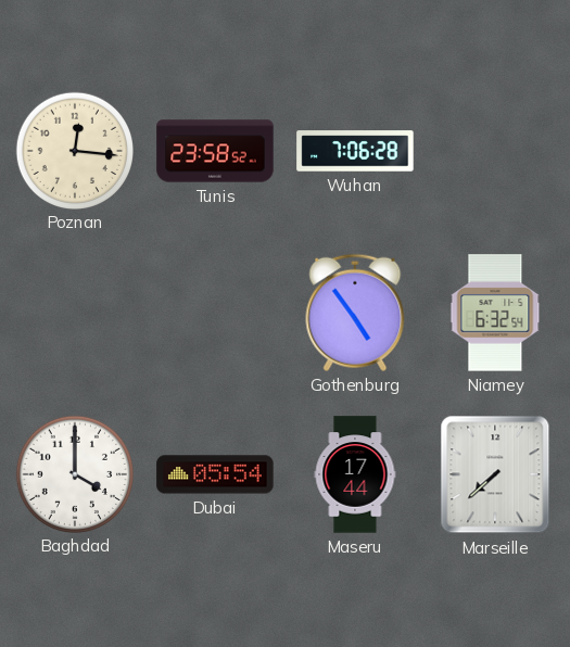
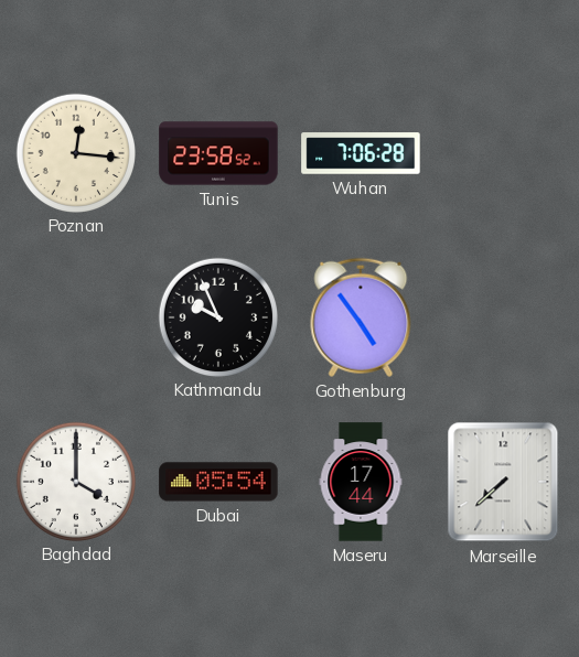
Kathmandu: none -> 9:56 (217, 316)
Niamey: 6:32 -> none (495, 313)
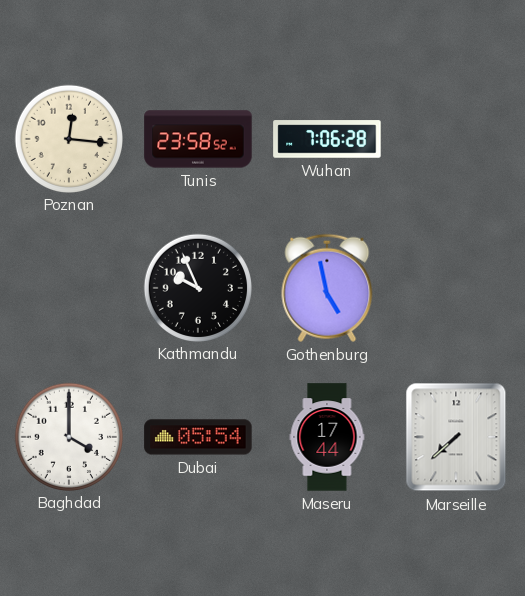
Gothenburg: 4:54 -> 4:58 (327, 288)
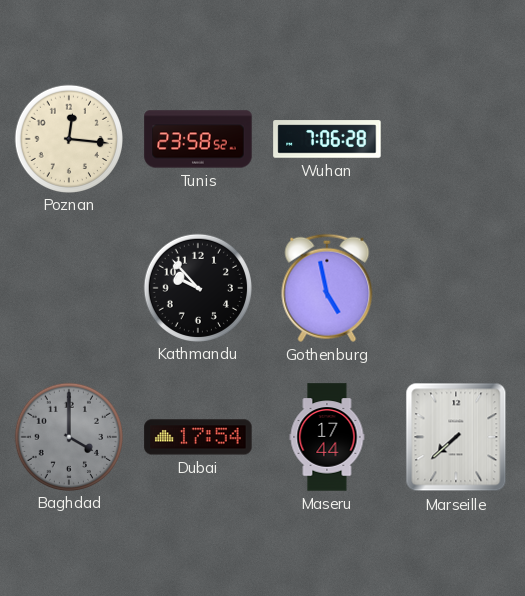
Kathmandu: 9:56 -> 9:53 (197, 287)
Baghdad dial: white -> grey (68, 436)
Dubai: 05:54 -> 17:54 (198, 437)
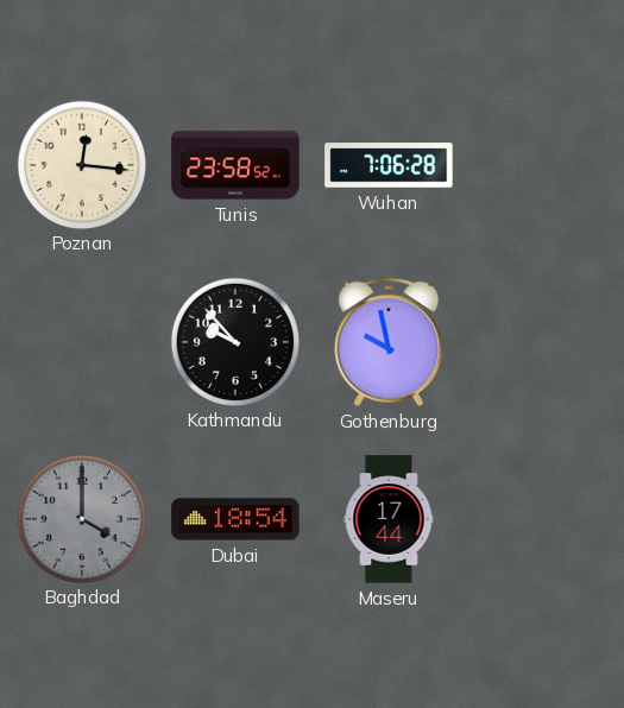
Gothenburg: 4:58 -> 9:58 (389, 342)
Dubai: 17:54 -> 18:54 (235, 519)
Marseille: 7:38 -> none (456, 437)
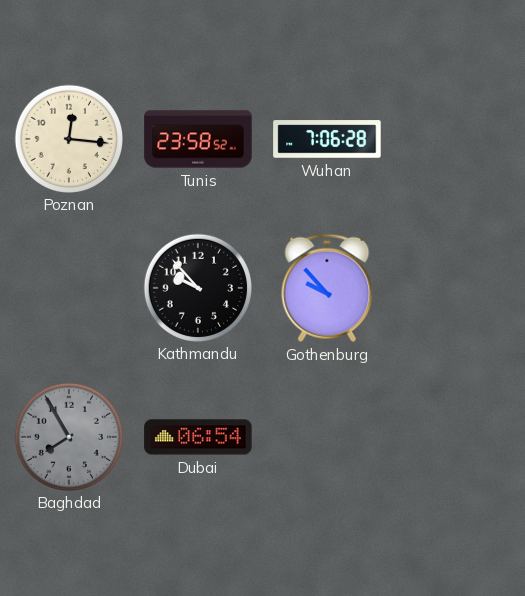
Gothenburg: 9:58 -> 9:53 (327, 288)
Baghdad: 4:00 -> 7:55 (68, 436)
Dubai: 18:54 -> 06:54 (198, 437)
Maseru: 17:44 -> none (389, 519)
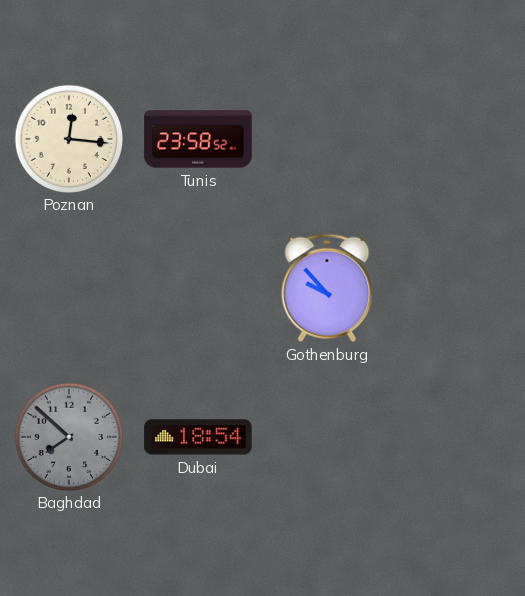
Wuhan: 7:06 -> none (327, 139)
Kathmandu: 9:53 -> none (197, 287)
Baghdad: 7:55 -> 7:52 (68, 436)
Dubai: 06:54 -> 18:54 (198, 437)
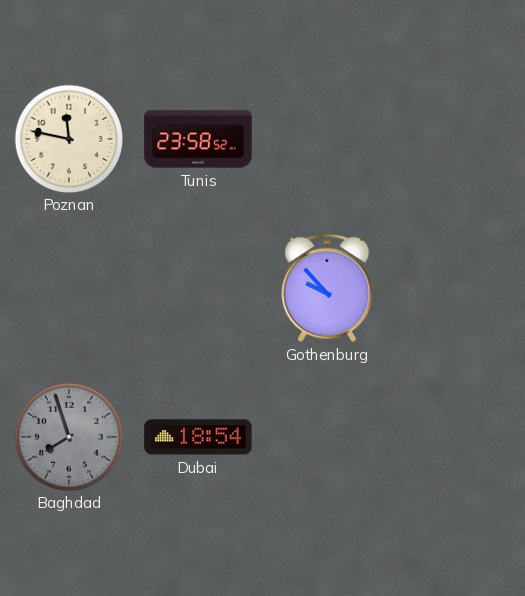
Poznan: 12:16 -> 11:47 (68, 138)
Baghdad: 7:52 -> 7:57 (68, 436)
